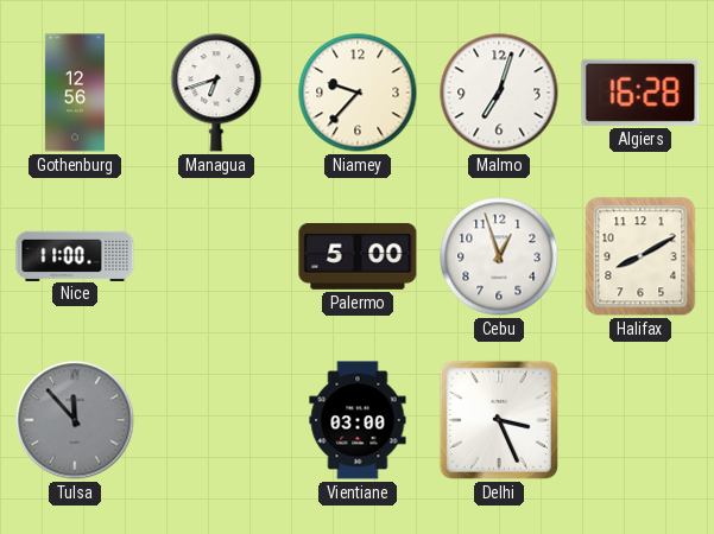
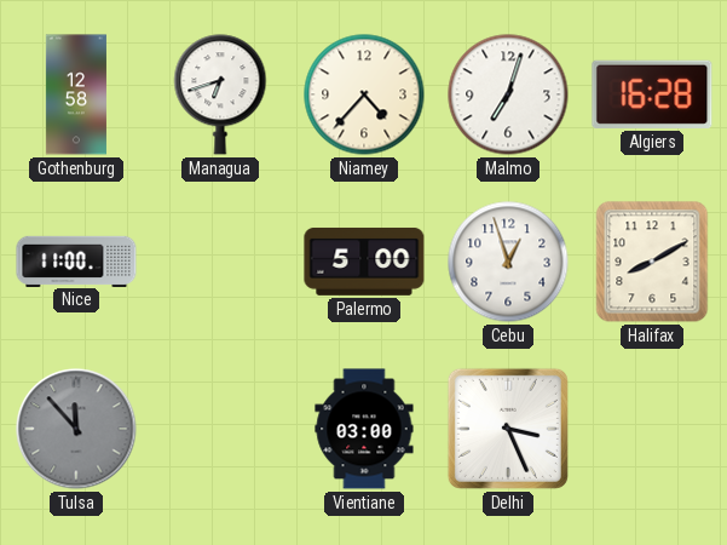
Gothenburg: 12:56 -> 12:58 (76, 94)
Niamey: 9:37 -> 4:37 (364, 94)
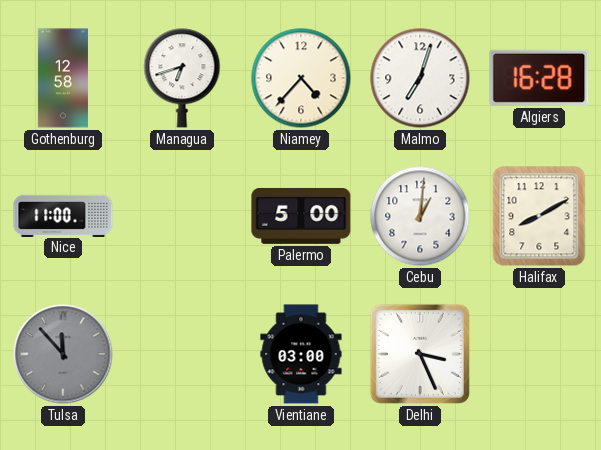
Cebu: 12:57 -> 1:01 (420, 216)
